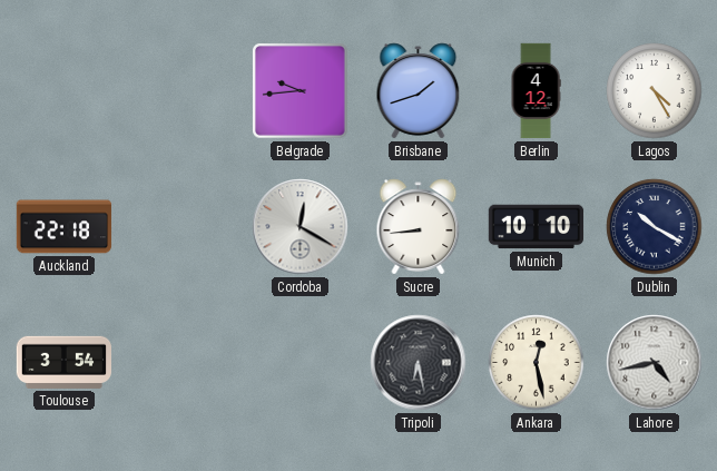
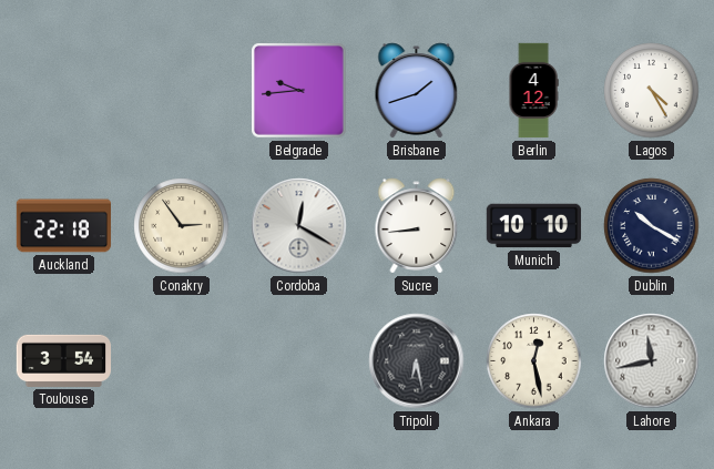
Conakry: none -> 2:54 (182, 226)
Lahore: 4:43 -> 11:43 (652, 361)
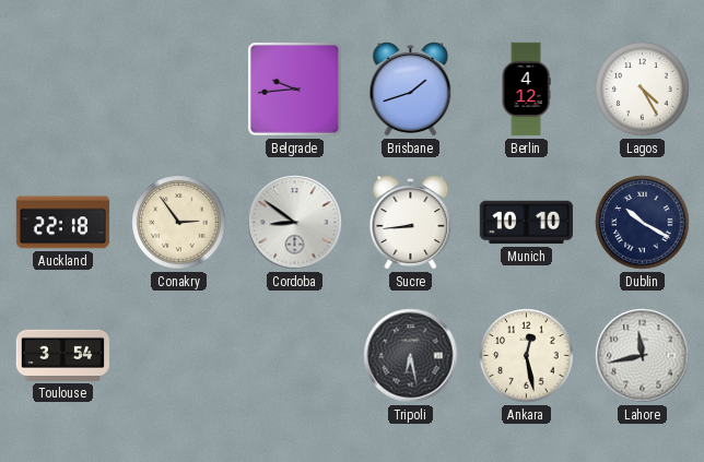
Cordoba: 12:20 -> 8:51 (295, 223)
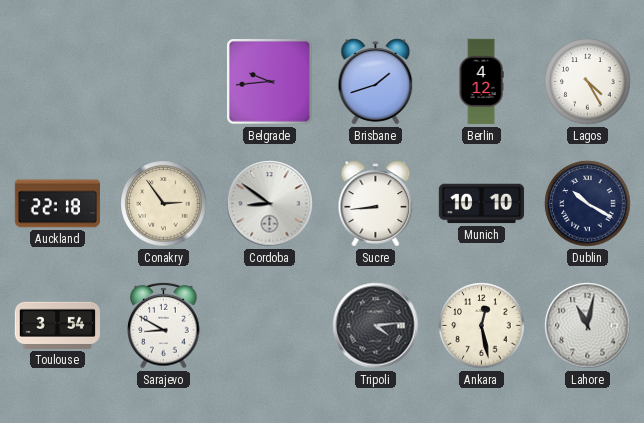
Sarajevo: none -> 8:50 (164, 325)
Tripoli: 6:28 -> 4:14 (376, 326)
Lahore: 11:43 -> 11:02 (588, 326)
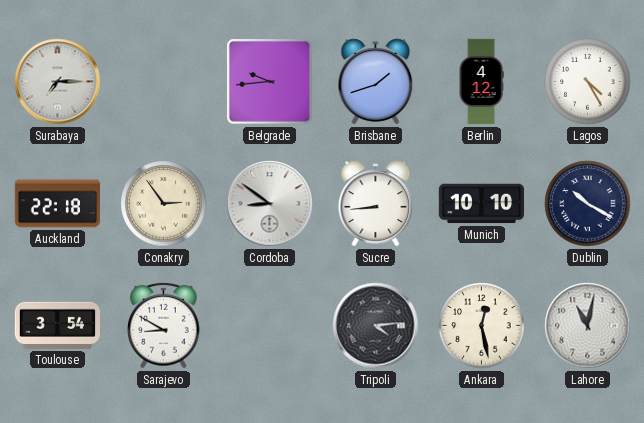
Surabaya: none -> 7:15 (58, 82)
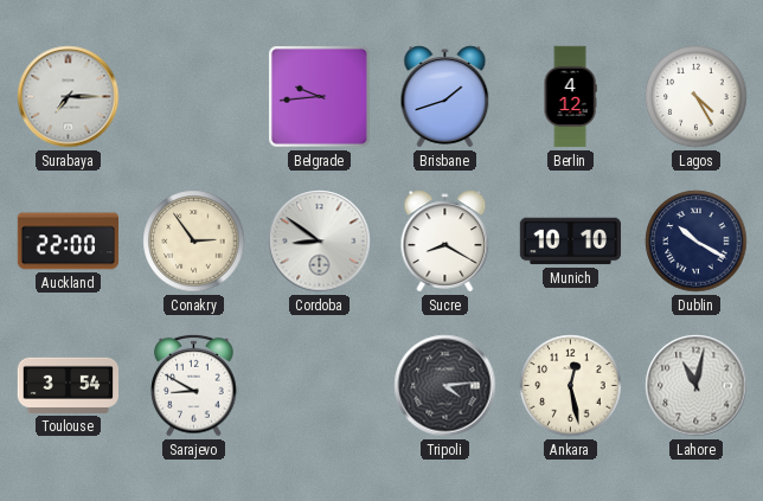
Auckland: 22:18 -> 22:00 (69, 242)
Sucre: 8:44 -> 8:20 (445, 242)
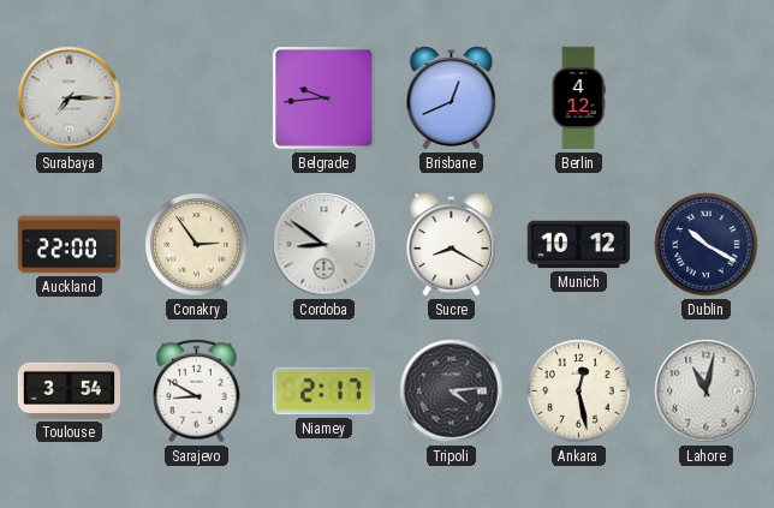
Brisbane: 1:42 -> 12:41 (452, 98)
Lagos: 4:25 -> none (697, 97)
Munich: 10:10 -> 10:12 (579, 245)
Niamey: none -> 2:17 (323, 392)
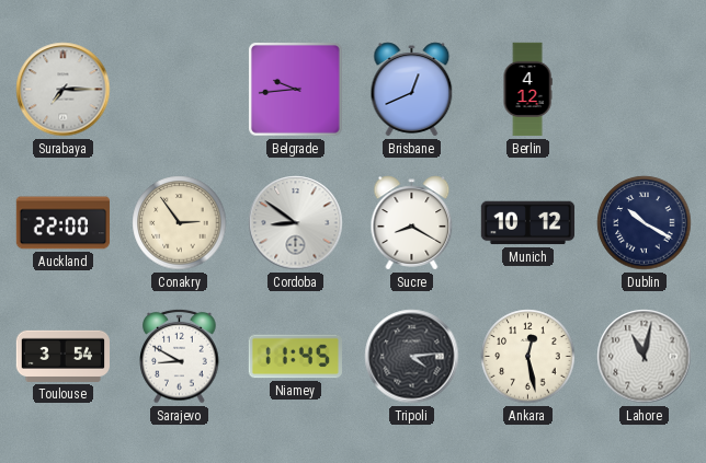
Niamey: 2:17 -> 11:45 (295, 357)
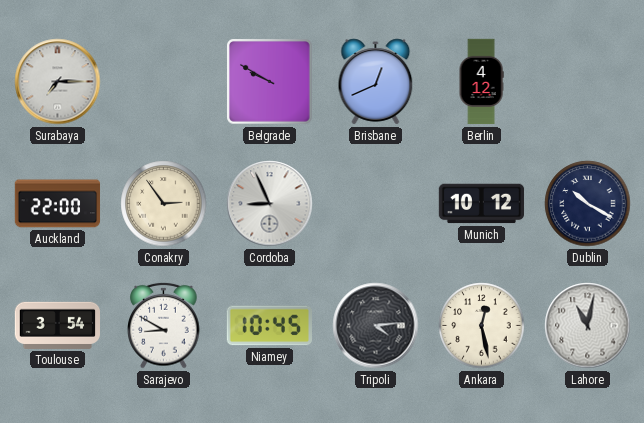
Belgrade: 9:44 -> 9:50 (270, 82)
Cordoba: 8:51 -> 8:56 (270, 204)
Sucre: 8:20 -> none (412, 223)
Niamey: 11:45 -> 10:45 (269, 326)
